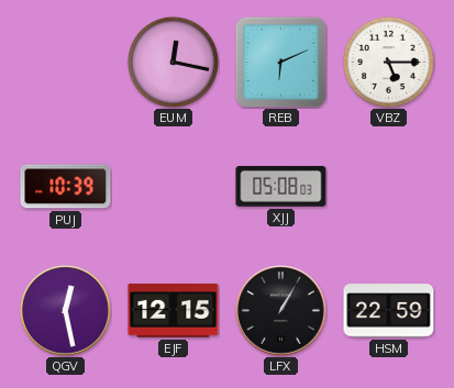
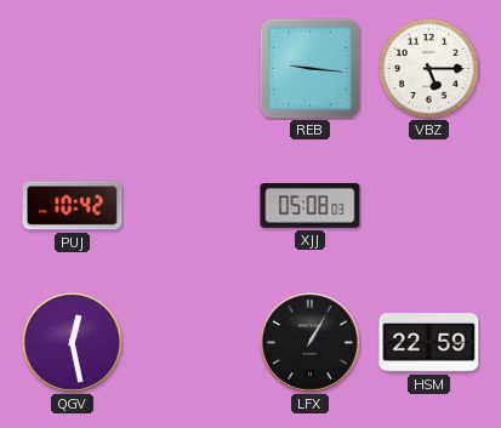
EUM: 12:17 -> none (173, 62)
REB: 6:11 -> 9:16 (309, 68)
PUJ: 10:39 -> 10:42 (73, 206)
EJF: 12:15 -> none (174, 311)
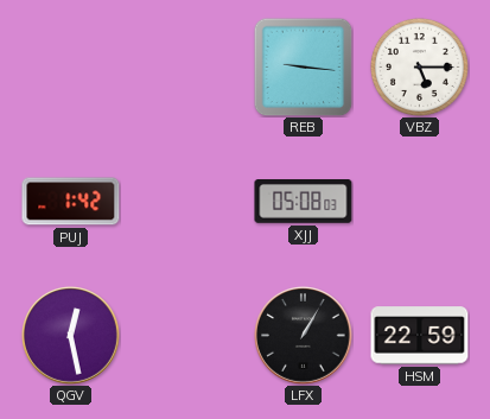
PUJ: 10:42 -> 1:42 (71, 202)
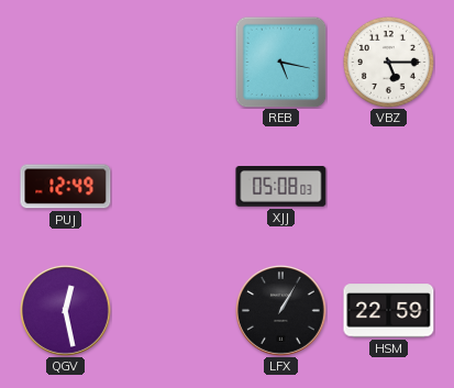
REB: 9:16 -> 5:17 (280, 62)
PUJ: 1:42 -> 12:49 (66, 187)
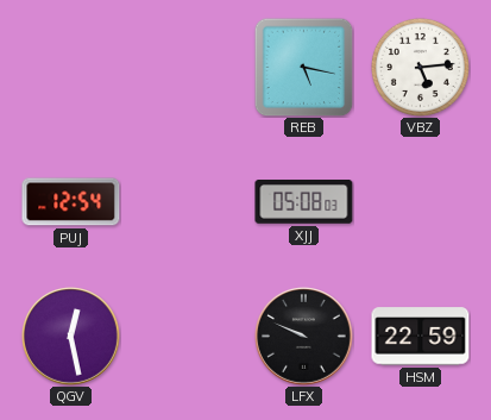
VBZ: 5:15 -> 5:14 (420, 67)
PUJ: 12:49 -> 12:54 (71, 202)
LFX: 1:05 -> 9:49 (304, 337)
